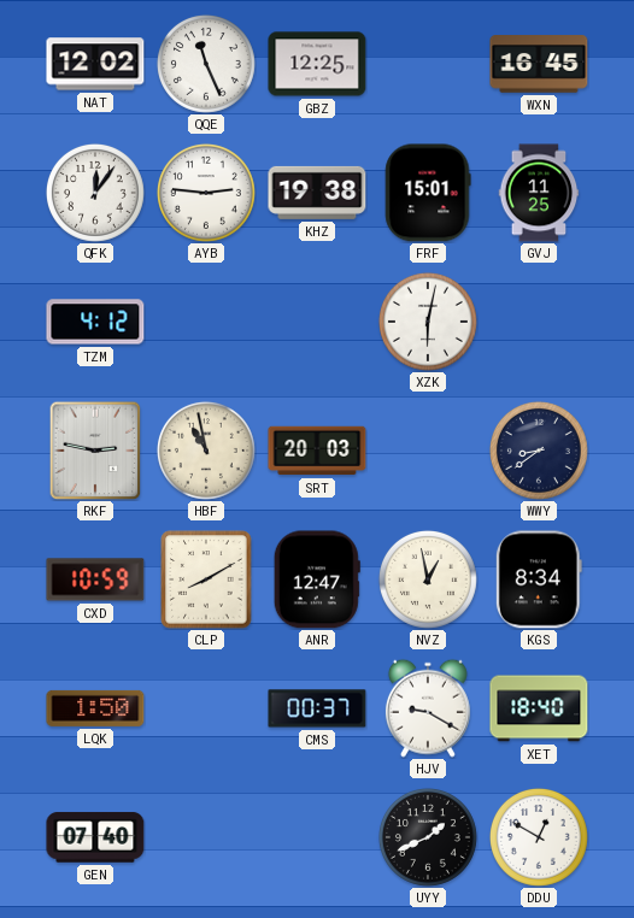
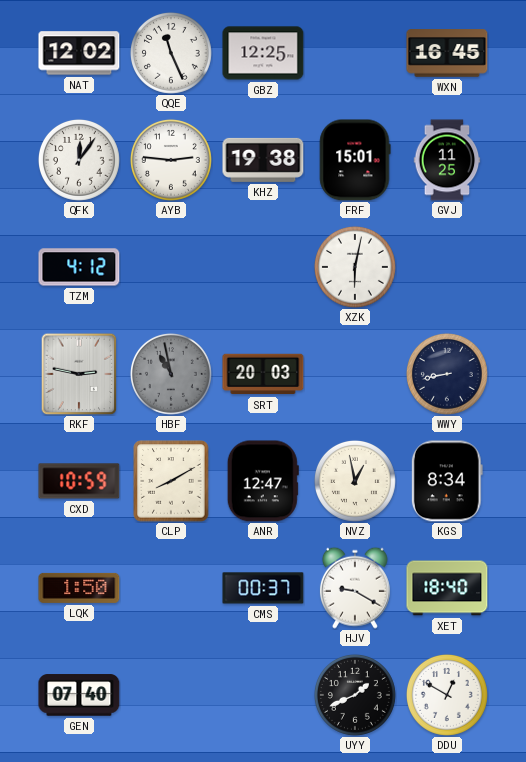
HBF dial: cream -> grey (171, 374)
WWY: 8:39 -> 8:43 (447, 374)
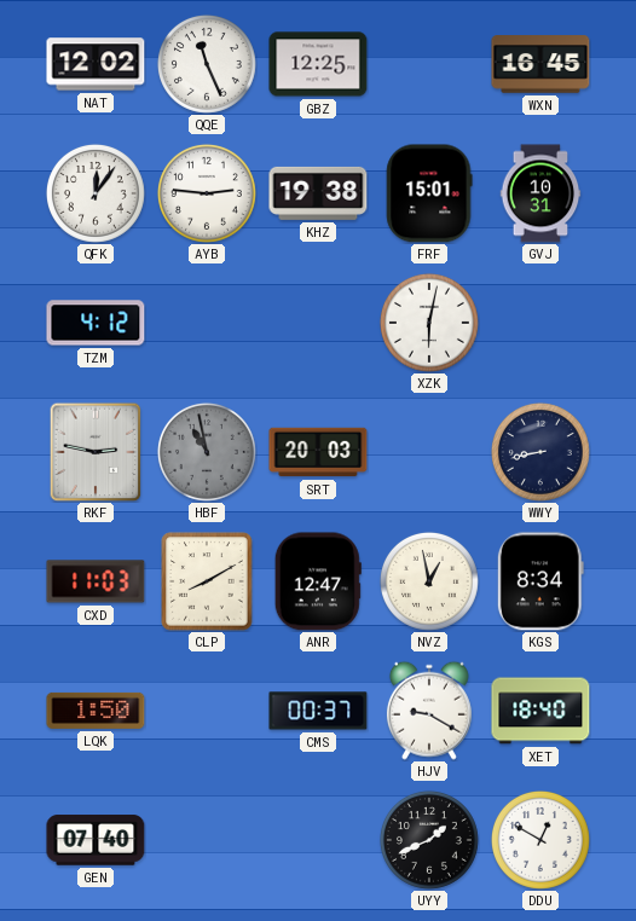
GVJ: 11:25 -> 10:31 (540, 193)
CXD: 10:59 -> 11:03 (96, 581)
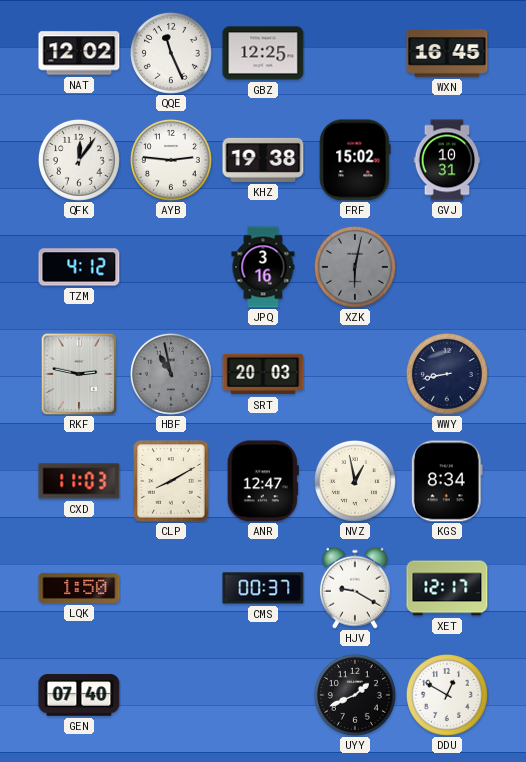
FRF: 15:01 -> 15:02 (355, 160)
JPQ: none -> 3:16 (263, 267)
XZK dial: white -> grey (355, 267)
XET: 18:40 -> 12:17 (447, 588)
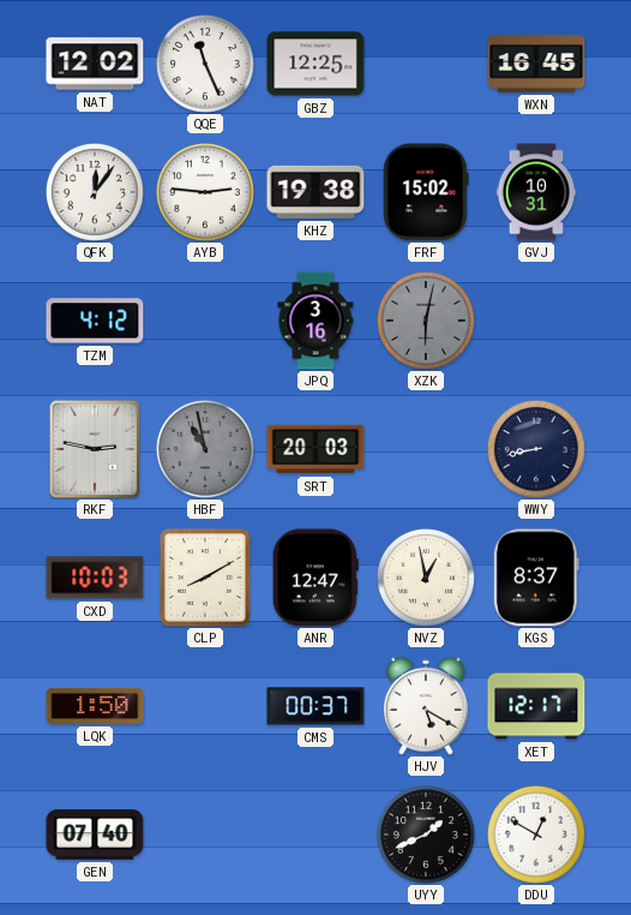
CXD: 11:03 -> 10:03 (95, 578)
KGS: 8:34 -> 8:37 (536, 578)
HJV: 9:20 -> 5:20 (426, 706)
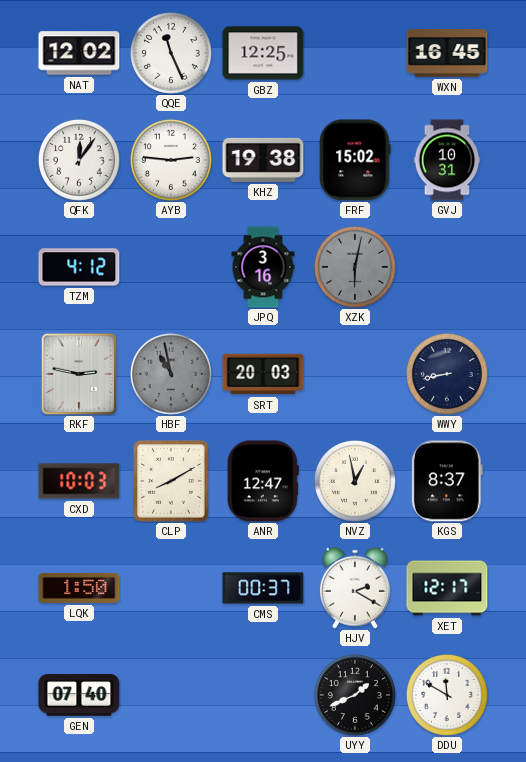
HJV: 5:20 -> 2:20 (355, 588)
DDU: 12:50 -> 11:50 (447, 695)
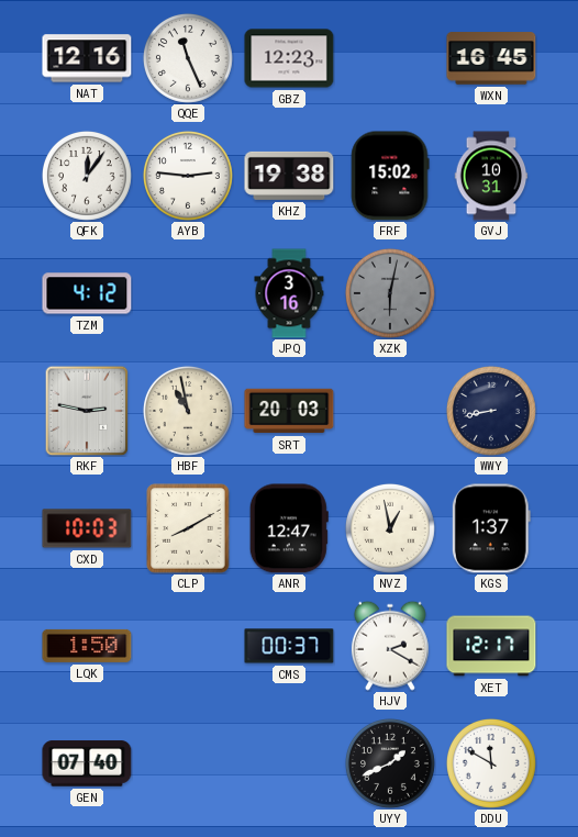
NAT: 12:02 -> 12:16 (87, 58)
GBZ: 12:25 -> 12:23 (289, 58)
HBF dial: grey -> cream (188, 411)
KGS: 8:37 -> 1:37 (491, 528)
